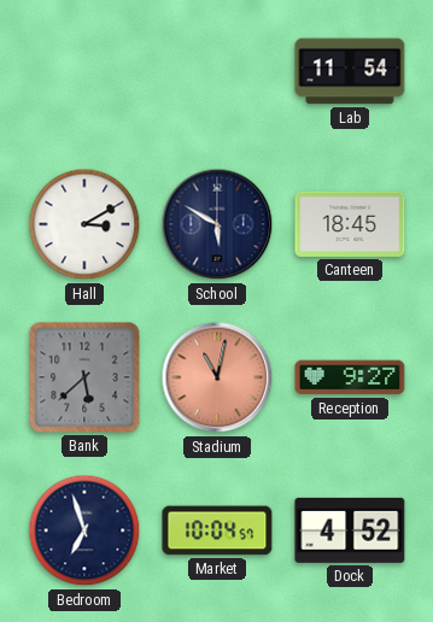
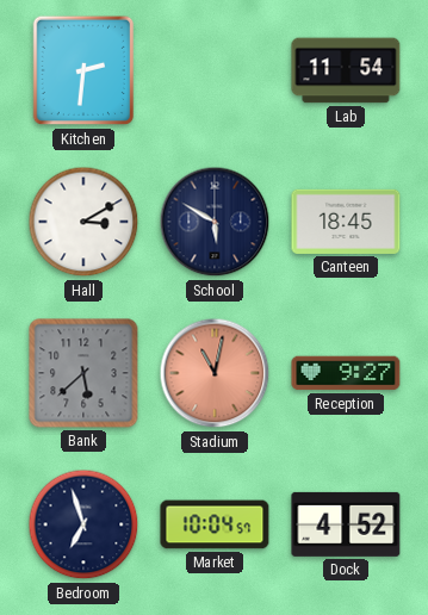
Kitchen: none -> 2:31 (83, 70)
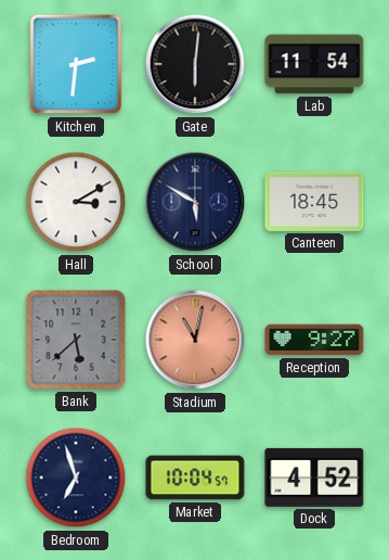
Gate: none -> 6:01 (195, 64)
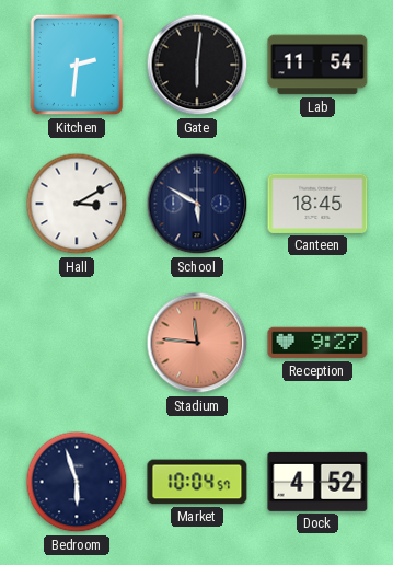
Bank: 5:38 -> none (76, 340)
Stadium: 11:02 -> 11:46 (197, 343)
Bedroom: 6:57 -> 5:57 (77, 482)
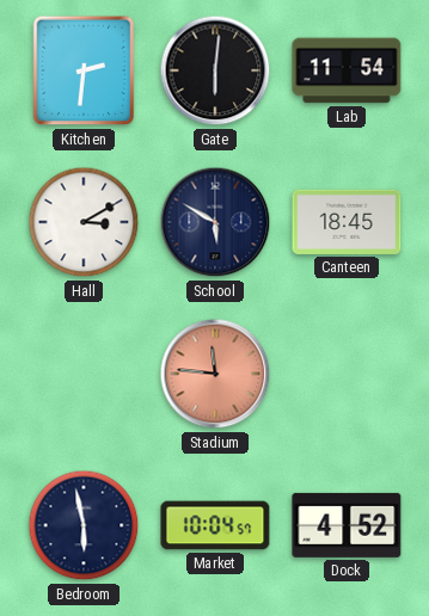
Reception: 9:27 -> none (317, 343)
Bedroom: 5:57 -> 5:58 (84, 525)
